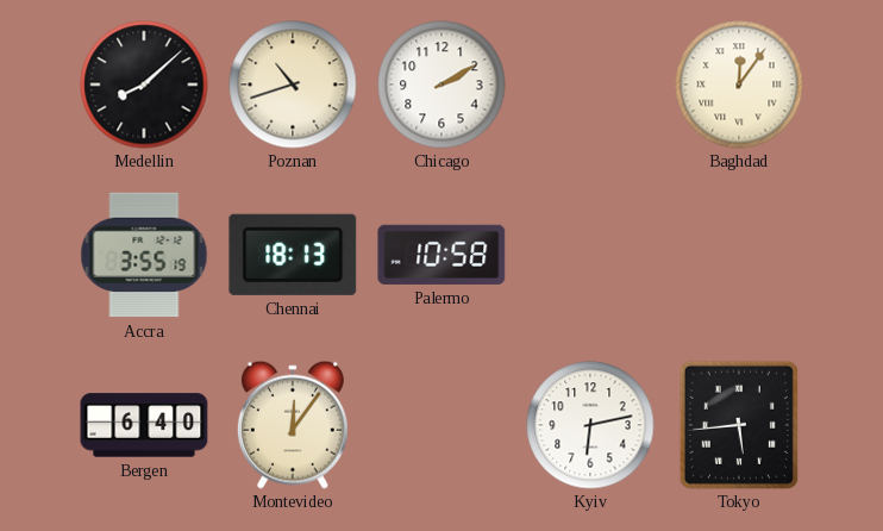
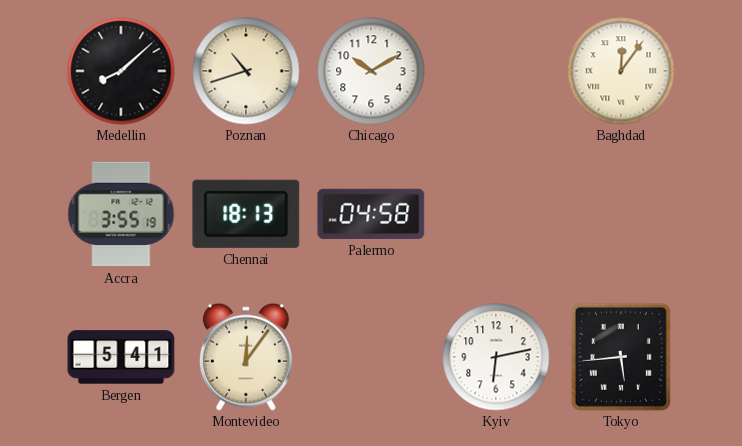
Chicago: 2:10 -> 10:10 (371, 71)
Palermo: 10:58 -> 04:58 (371, 214)
Bergen: 6:40 -> 5:41 (121, 357)
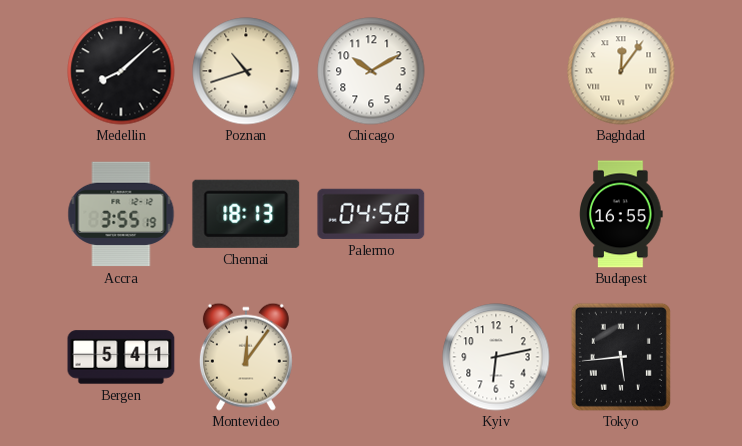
Budapest: none -> 16:55 (621, 214)
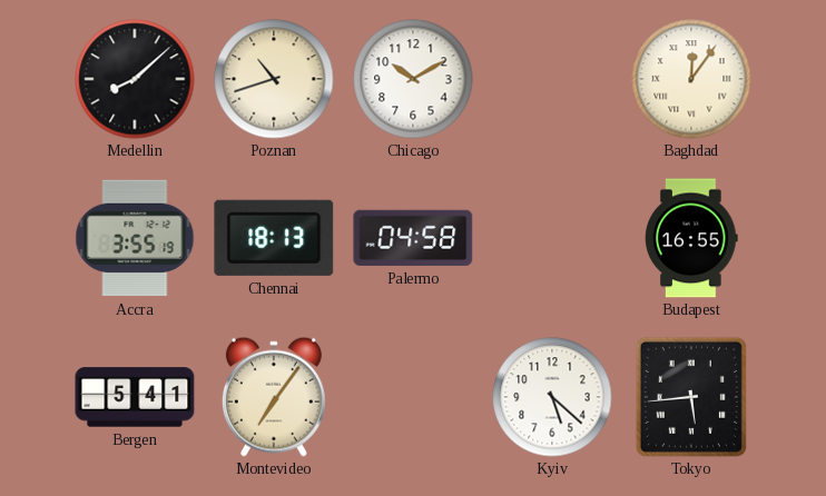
Montevideo: 12:06 -> 7:06 (274, 397)
Kyiv: 6:13 -> 5:22 (552, 397)
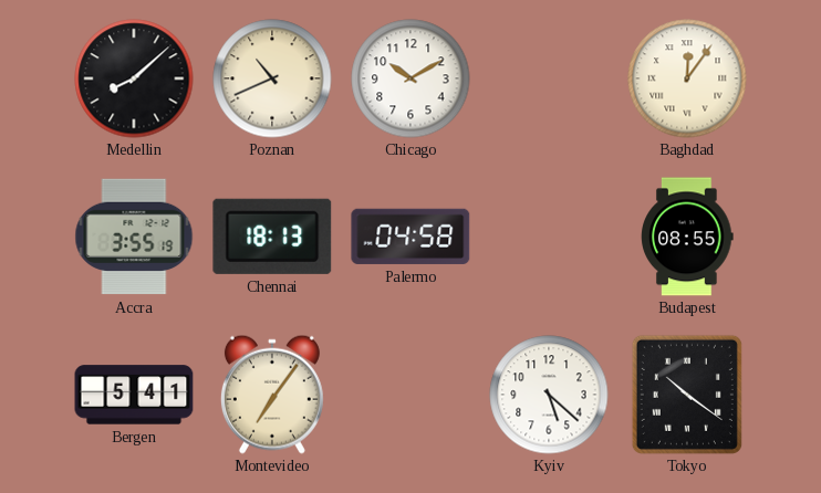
Poznan: 10:42 -> 10:41 (272, 78)
Budapest: 16:55 -> 08:55 (687, 237)
Tokyo: 5:44 -> 10:21 (687, 395)
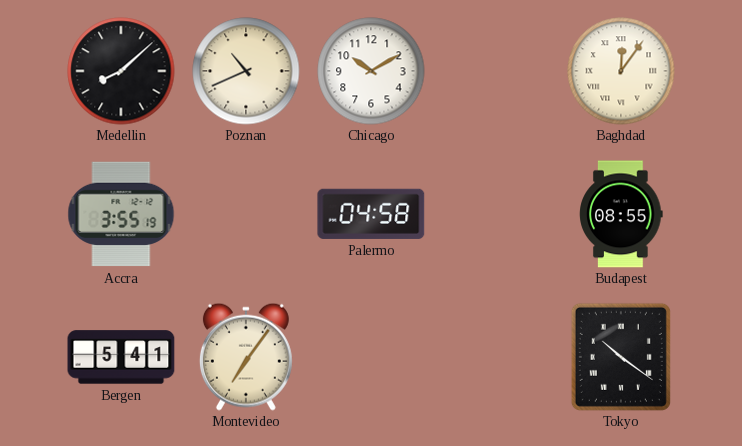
Chennai: 18:13 -> none (272, 237)
Kyiv: 5:22 -> none (549, 395)
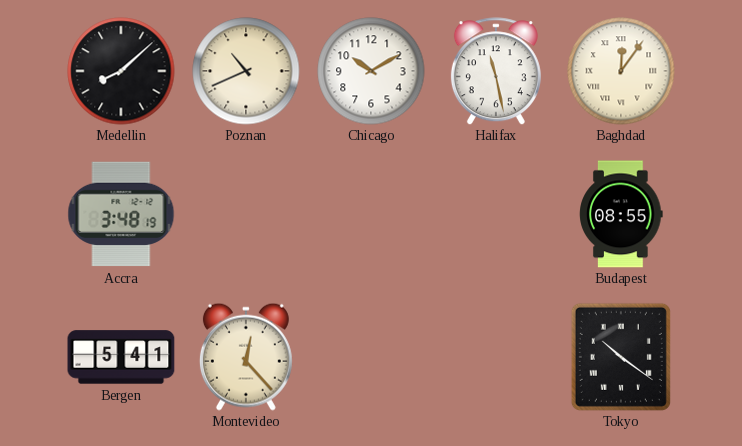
Halifax: none -> 11:28 (496, 71)
Accra: 3:55 -> 3:48 (121, 214)
Palermo: 04:58 -> none (371, 214)
Montevideo: 7:06 -> 12:23 (246, 357)
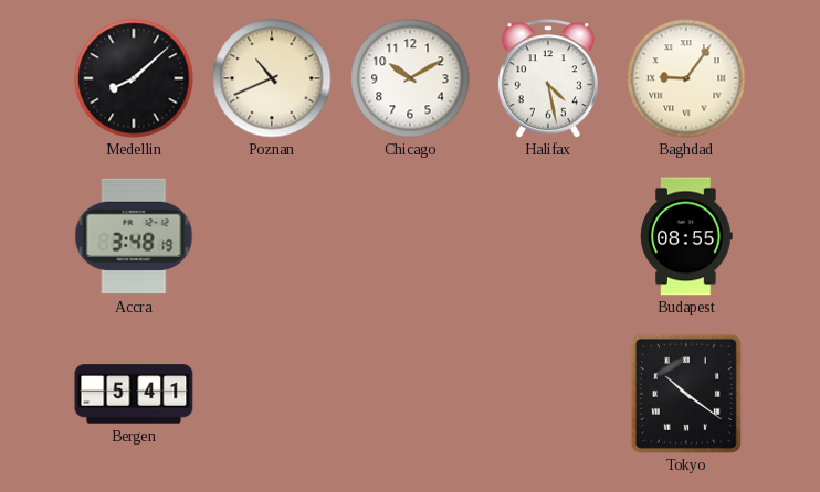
Halifax: 11:28 -> 4:28 (548, 78)
Baghdad: 12:06 -> 9:06 (686, 78)
Montevideo: 12:23 -> none (246, 357)
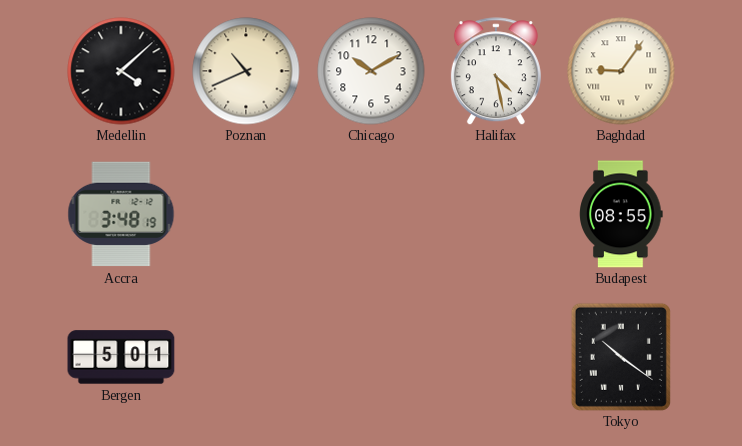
Medellin: 8:08 -> 4:08 (121, 71)
Bergen: 5:41 -> 5:01 (121, 357)
